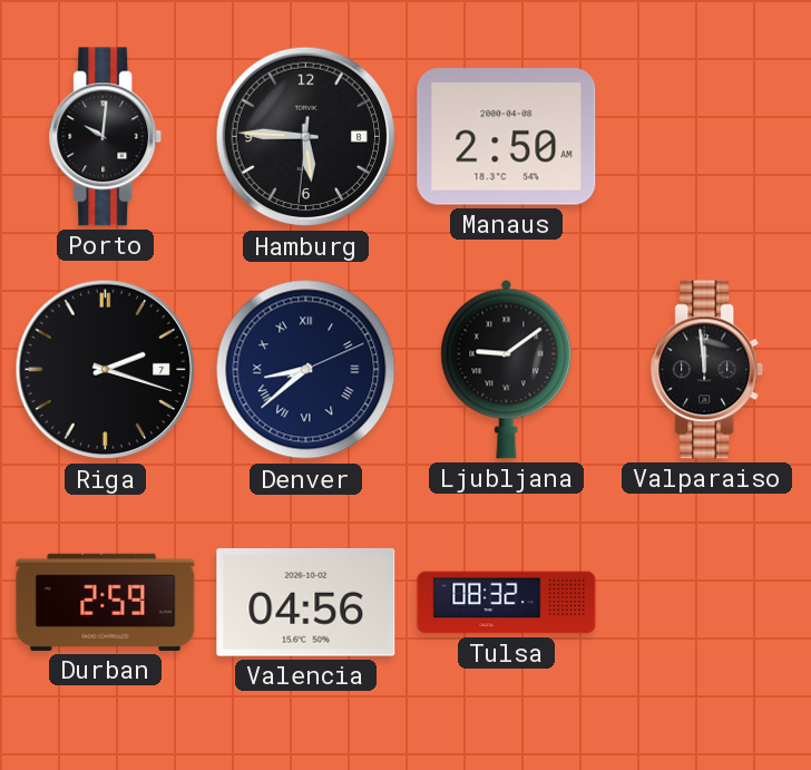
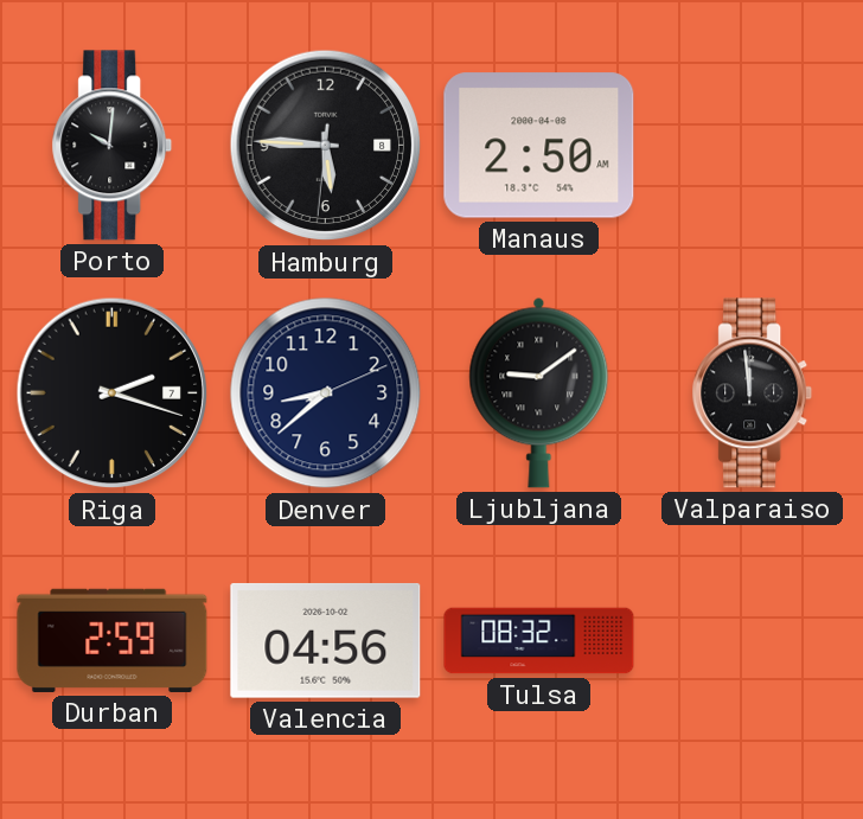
Denver numerals: Roman -> Arabic (326, 393)
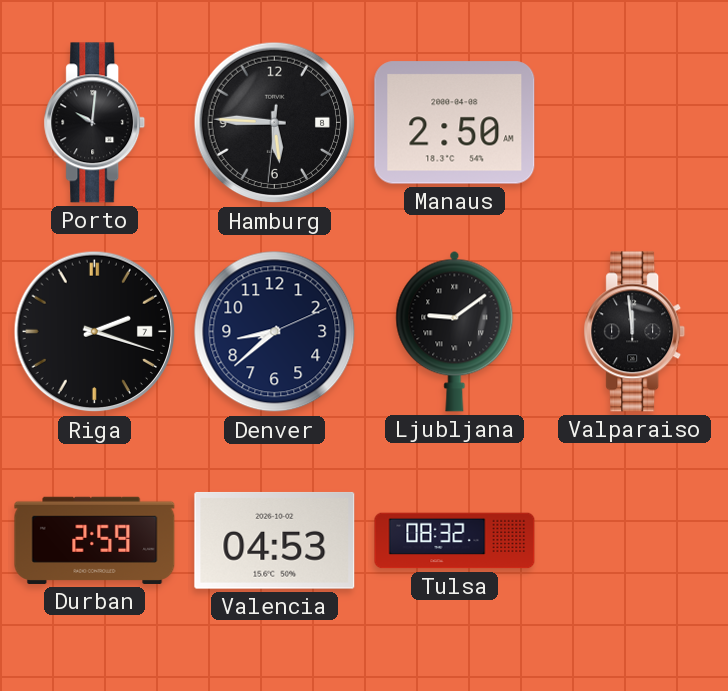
Valencia: 04:56 -> 04:53 (275, 540)
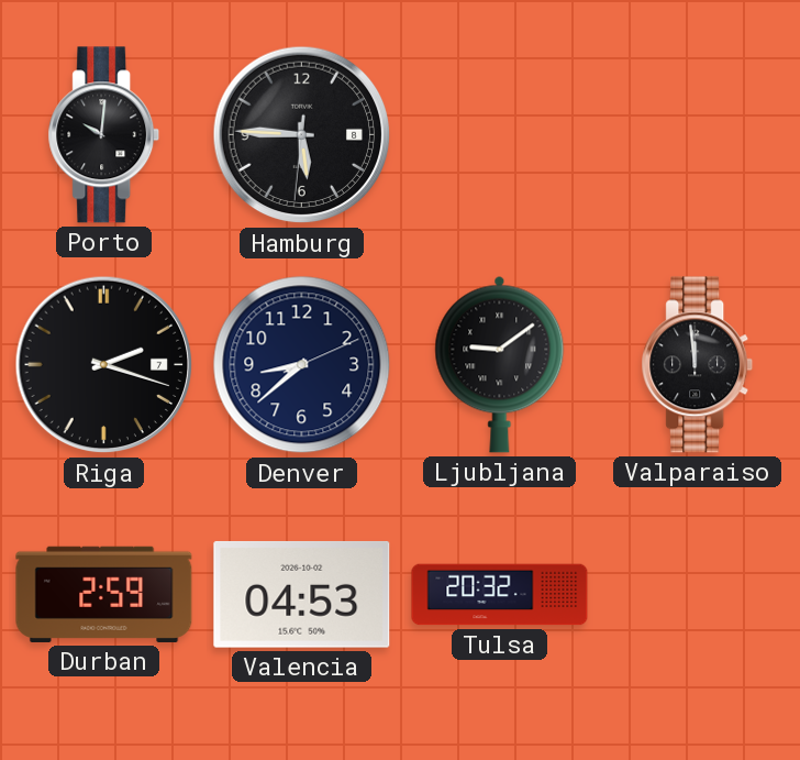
Manaus: 2:50 -> none (455, 123)
Tulsa: 08:32 -> 20:32 (500, 595)
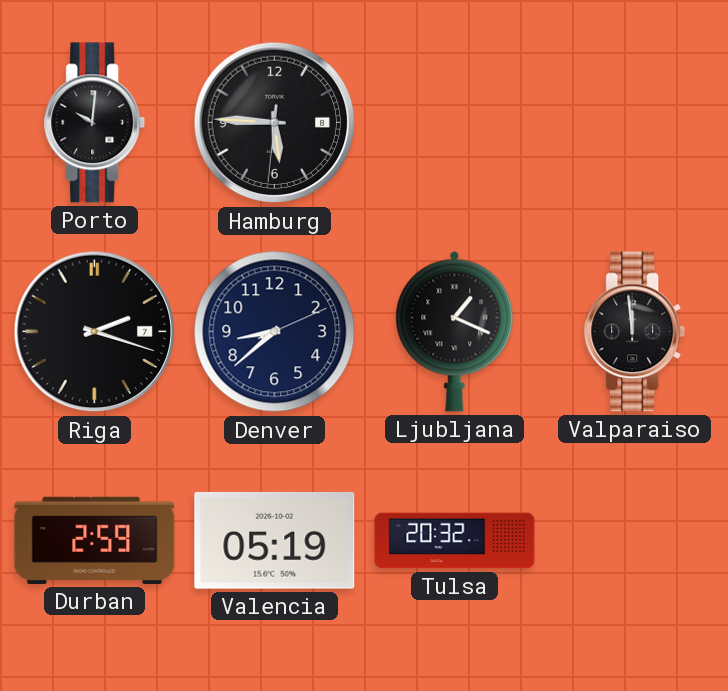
Ljubljana: 9:09 -> 1:19 (455, 331)
Valencia: 04:53 -> 05:19 (275, 540)
